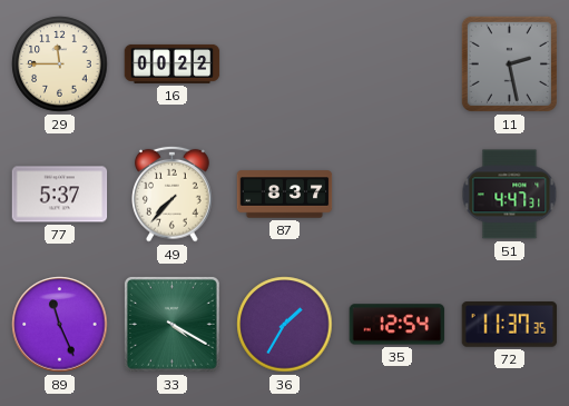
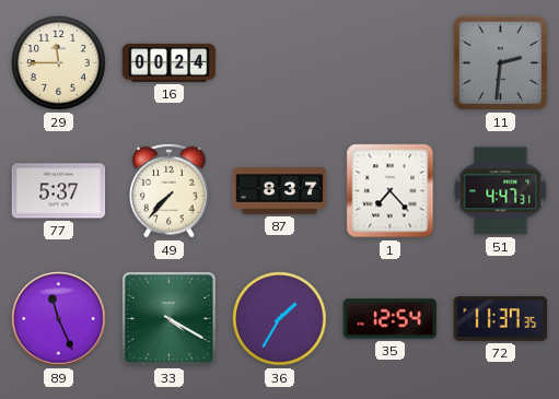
16: 00:22 -> 00:24 (170, 62)
11: 2:28 -> 2:31 (500, 62)
1: none -> 7:23 (391, 191)
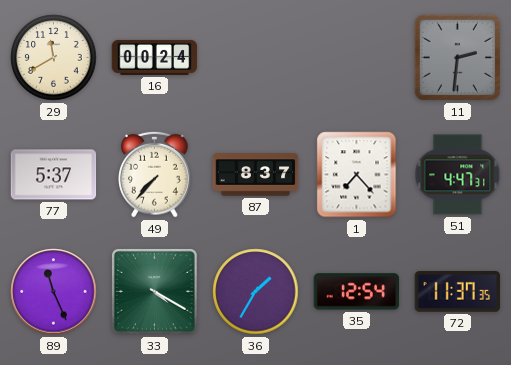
29: 11:45 -> 11:40 (54, 58)
